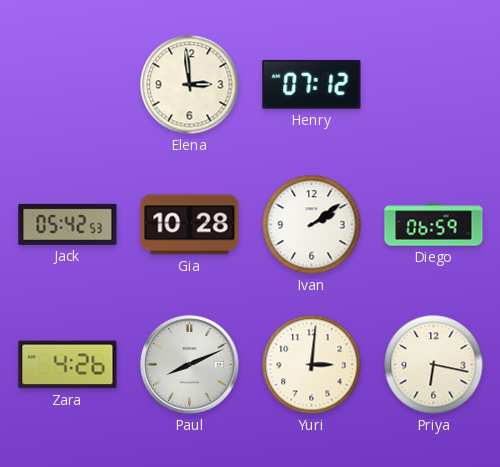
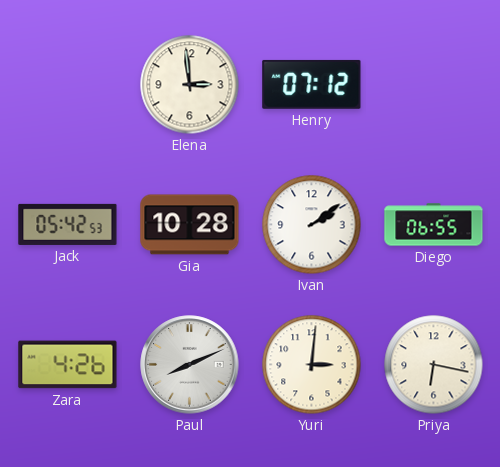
Diego: 06:59 -> 06:55 (434, 225)
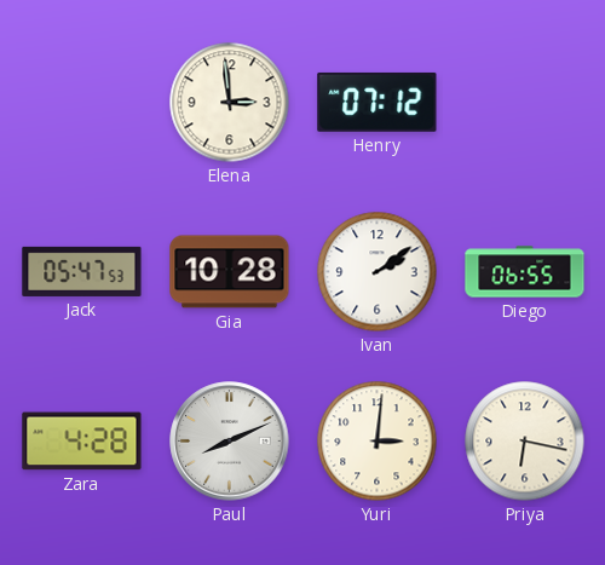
Jack: 05:42 -> 05:47 (82, 271)
Zara: 4:26 -> 4:28 (82, 442)
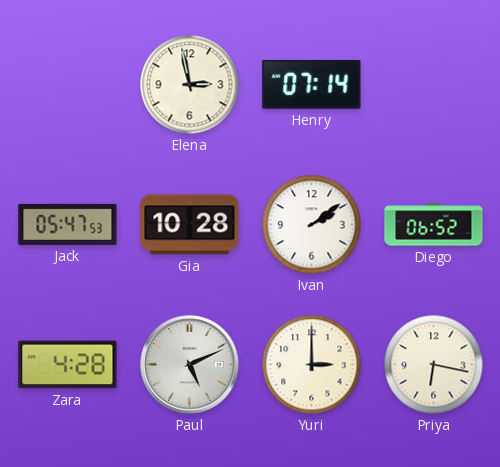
Elena: 2:59 -> 2:58 (190, 85)
Henry: 07:12 -> 07:14 (312, 84)
Diego: 06:55 -> 06:52 (434, 225)
Paul: 8:11 -> 5:11 (190, 365)
Yuri: 3:01 -> 3:00 (312, 365)
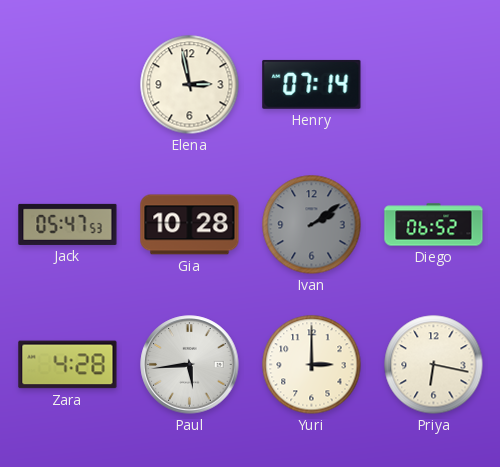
Ivan dial: white -> grey (312, 225)
Paul: 5:11 -> 5:44 (190, 365)
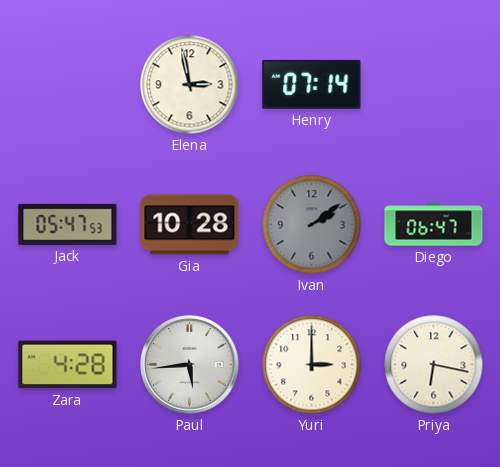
Diego: 06:52 -> 06:47 (434, 225)
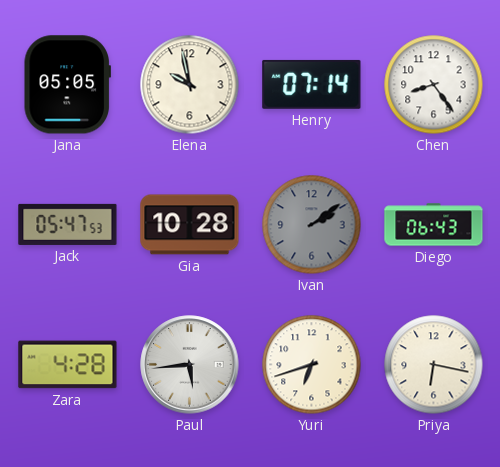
Jana: none -> 05:05 (67, 85)
Elena: 2:58 -> 9:58 (190, 85)
Chen: none -> 8:24 (434, 85)
Diego: 06:47 -> 06:43 (434, 225)
Yuri: 3:00 -> 6:42 (312, 365)
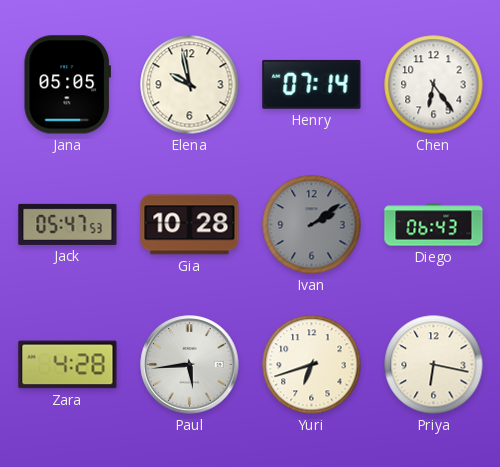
Chen: 8:24 -> 6:24 (434, 85)
